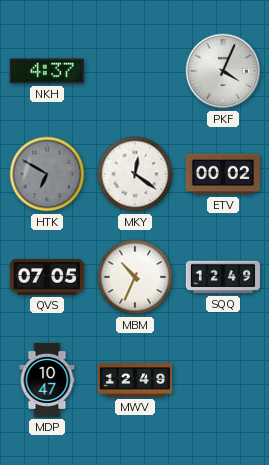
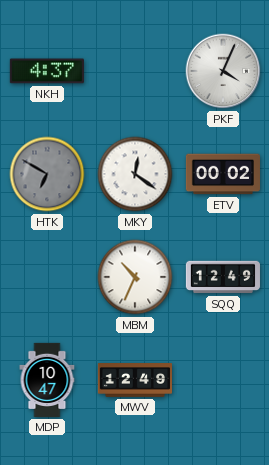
QVS: 07:05 -> none (47, 277)
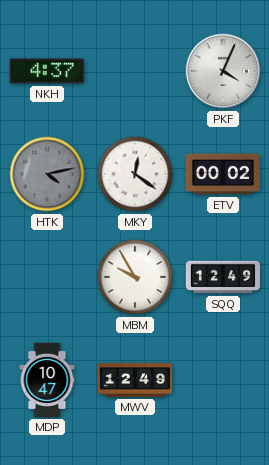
HTK: 6:50 -> 4:13 (47, 174)
MBM: 10:34 -> 9:55 (135, 277)
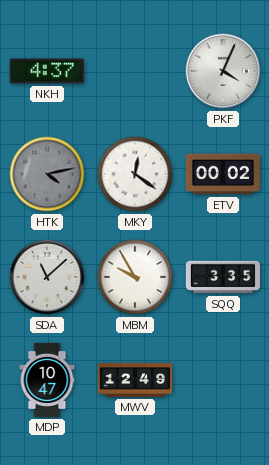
SDA: none -> 11:08 (47, 277)
SQQ: 12:49 -> 3:35 (223, 277)
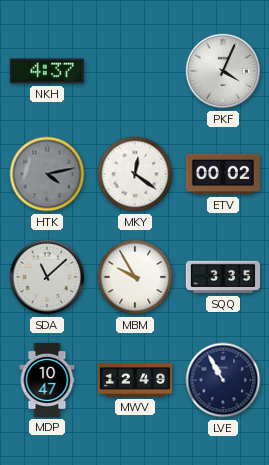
LVE: none -> 10:55 (223, 380)
